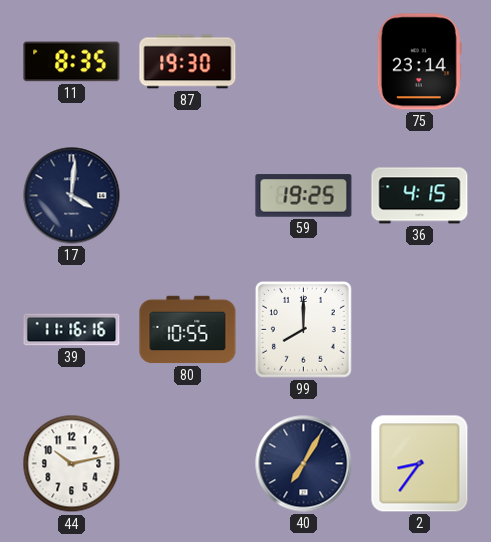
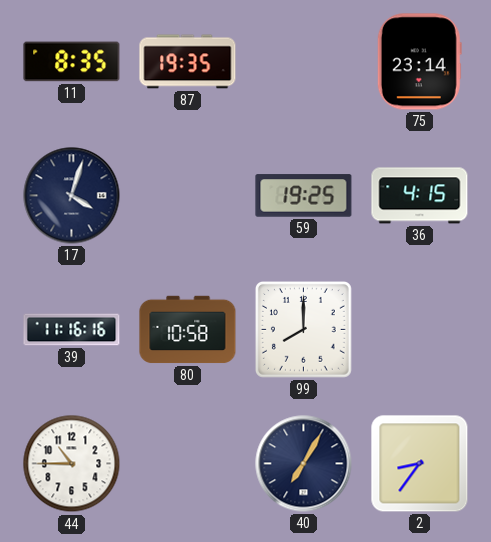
87: 19:30 -> 19:35 (188, 62)
17: 4:01 -> 4:03 (72, 196)
80: 10:55 -> 10:58 (188, 330)
44: 10:13 -> 10:45 (72, 464)
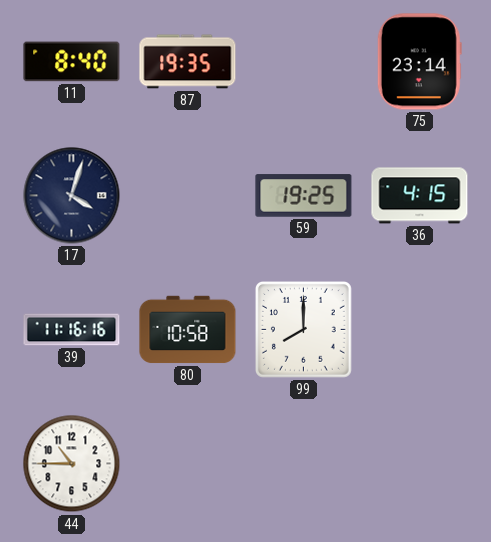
11: 8:35 -> 8:40 (72, 62)
40: 7:05 -> none (304, 464)
2: 8:36 -> none (420, 464)
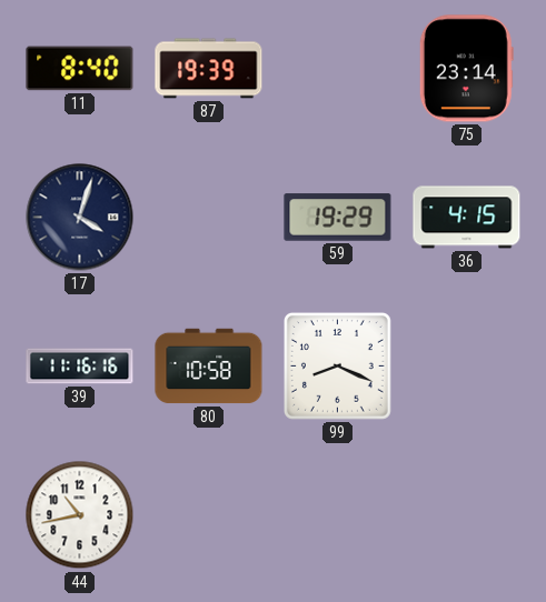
87: 19:35 -> 19:39 (209, 69)
59: 19:25 -> 19:29 (338, 218)
99: 8:00 -> 8:19 (337, 365)
44: 10:45 -> 10:43 (80, 515)
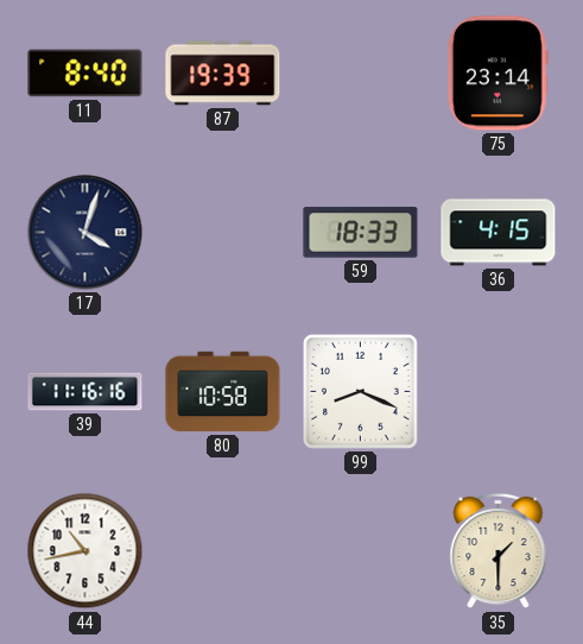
59: 19:29 -> 18:33 (361, 233)
35: none -> 1:30 (499, 551)
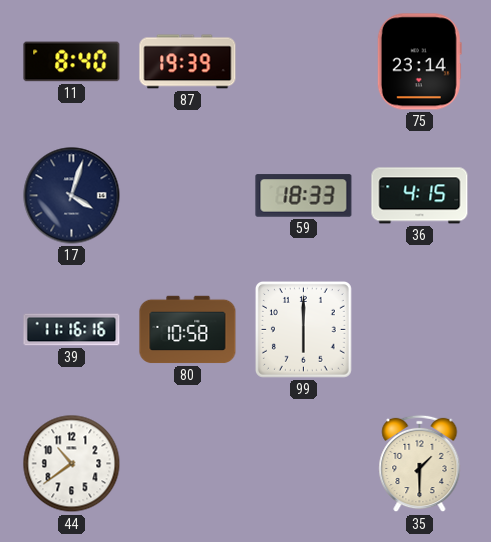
99: 8:19 -> 6:00 (303, 329)
44: 10:43 -> 10:39 (72, 464)
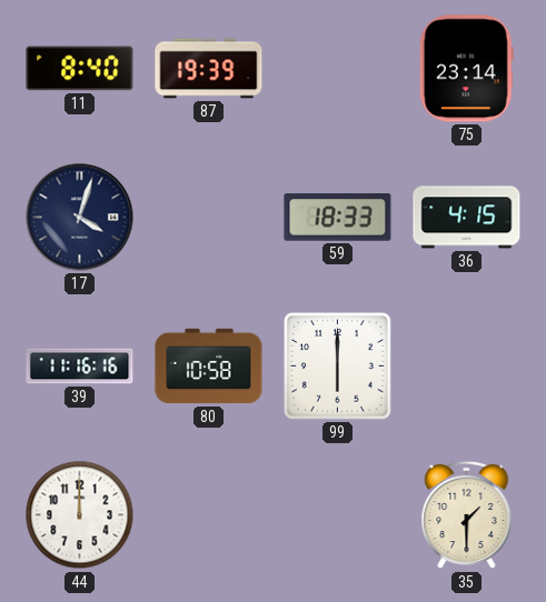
44: 10:39 -> 12:00 (80, 515)
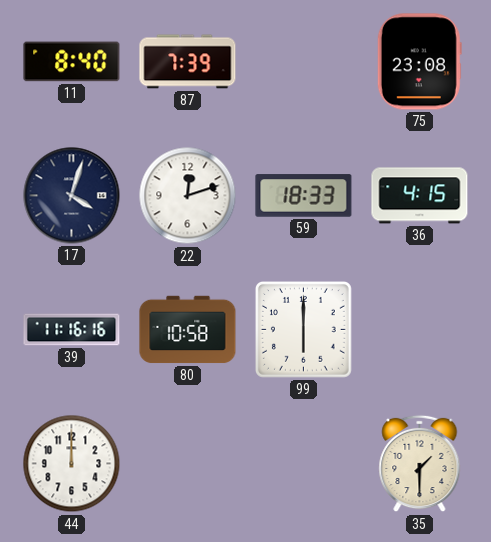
87: 19:39 -> 7:39 (188, 62)
75: 23:14 -> 23:08 (419, 62)
22: none -> 12:12 (188, 196)
